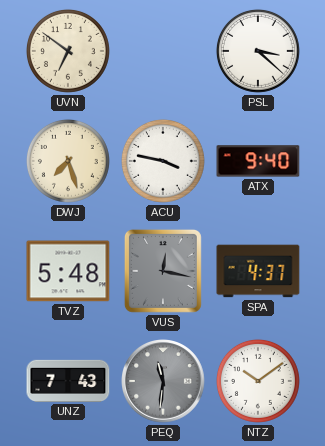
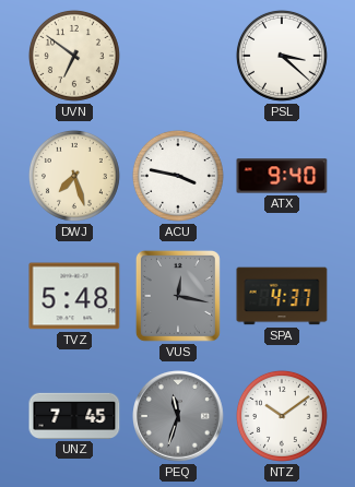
UNZ: 7:43 -> 7:45 (74, 416)
PEQ: 11:31 -> 11:33 (178, 416)
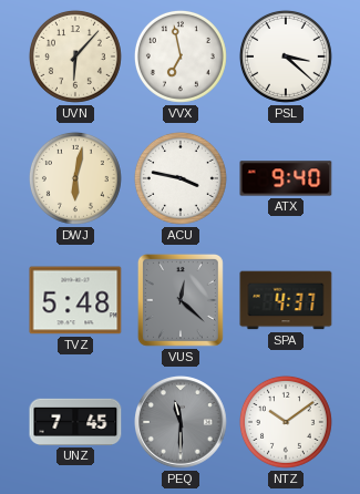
UVN: 6:51 -> 6:07 (75, 56)
VVX: none -> 6:58 (181, 56)
DWJ: 7:27 -> 6:02 (75, 178)
VUS: 12:17 -> 12:22 (181, 300)
PEQ: 11:33 -> 11:30 (181, 422)
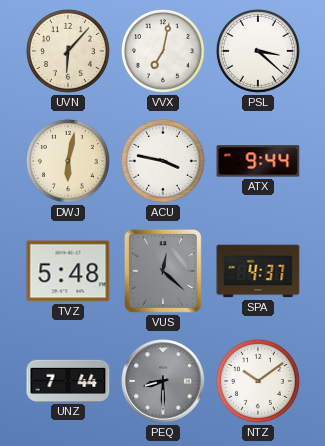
VVX: 6:58 -> 7:02 (163, 51)
ATX: 9:40 -> 9:44 (258, 161)
UNZ: 7:45 -> 7:44 (68, 381)
PEQ: 11:30 -> 8:30 (163, 381)
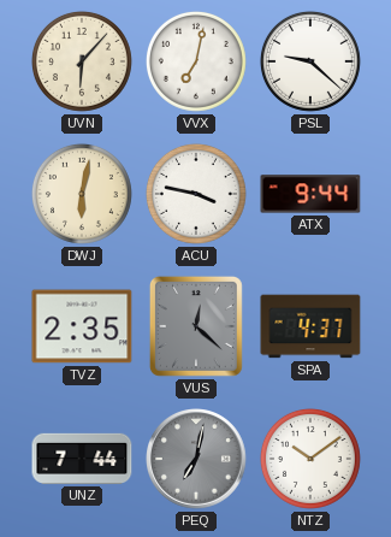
PSL: 3:22 -> 9:22 (310, 61)
TVZ: 5:48 -> 2:35 (82, 326)
PEQ: 8:30 -> 7:02 (196, 459)
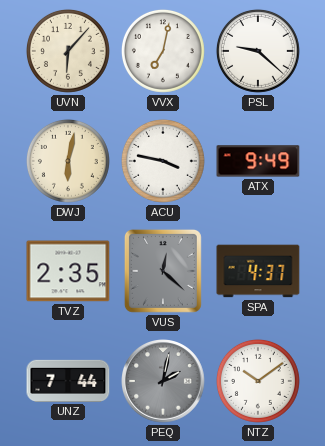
ATX: 9:44 -> 9:49 (258, 161)
PEQ: 7:02 -> 2:02 (163, 381)
